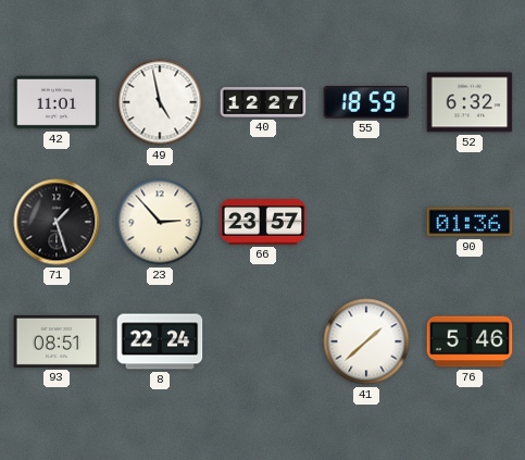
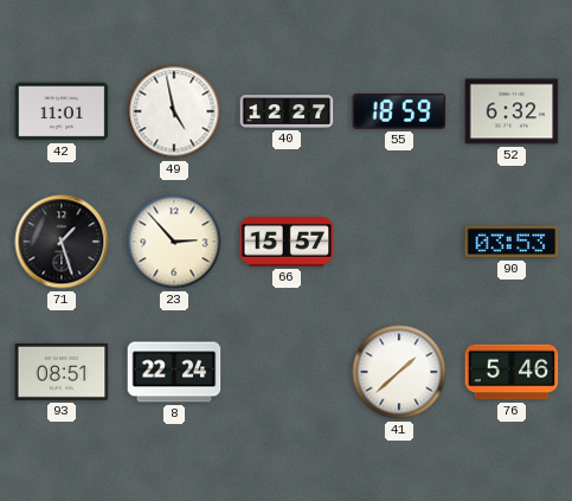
66: 23:57 -> 15:57 (287, 242)
90: 01:36 -> 03:53 (512, 242)
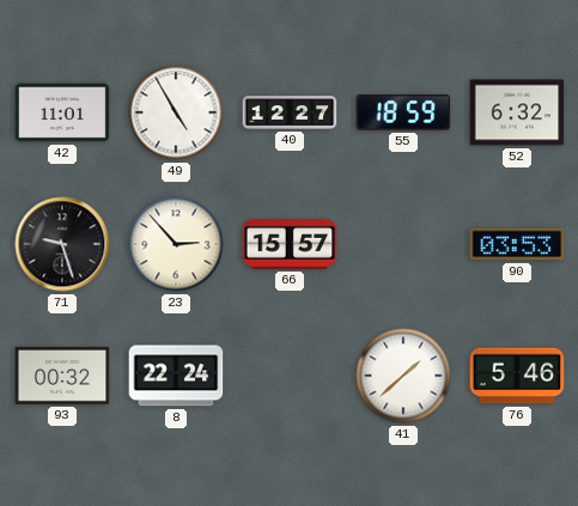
49: 4:58 -> 4:55 (176, 112)
71: 1:27 -> 9:27 (62, 244)
93: 08:51 -> 00:32 (62, 376)
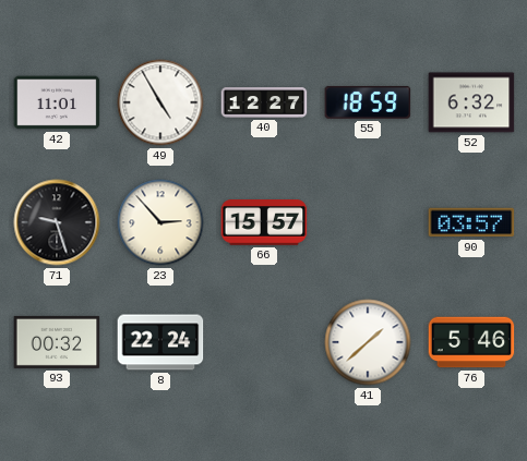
90: 03:53 -> 03:57 (471, 222)
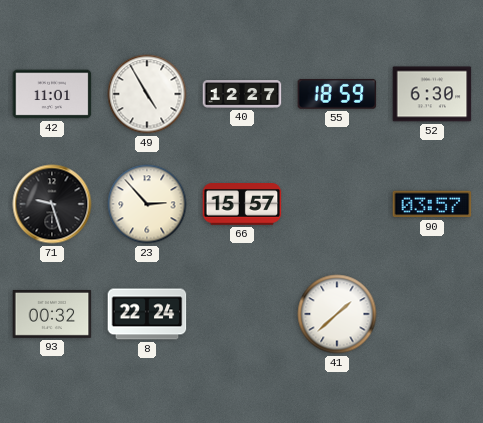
52: 6:32 -> 6:30 (432, 94)
76: 5:46 -> none (471, 342)
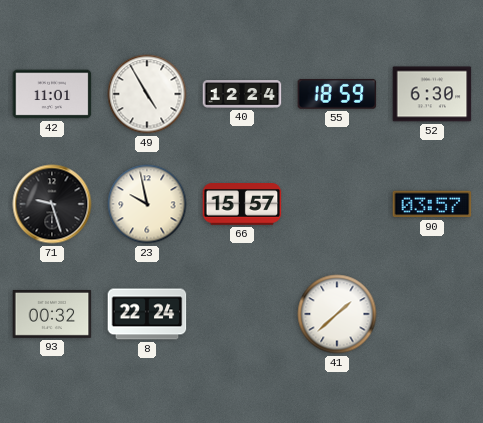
40: 12:27 -> 12:24 (242, 94)
23: 2:53 -> 9:58 (147, 204)
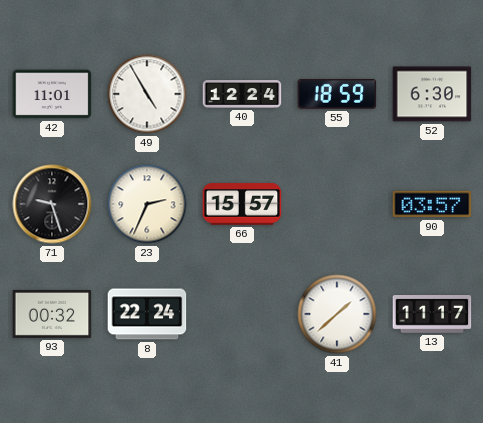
23: 9:58 -> 2:34 (147, 204)
13: none -> 11:17 (432, 315)
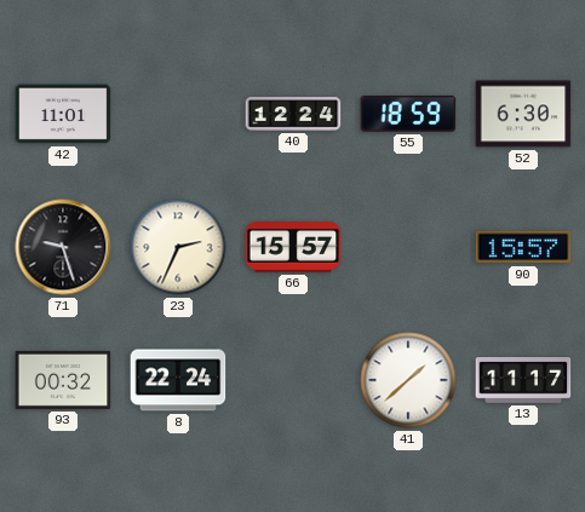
49: 4:55 -> none (147, 94)
90: 03:57 -> 15:57 (523, 247)
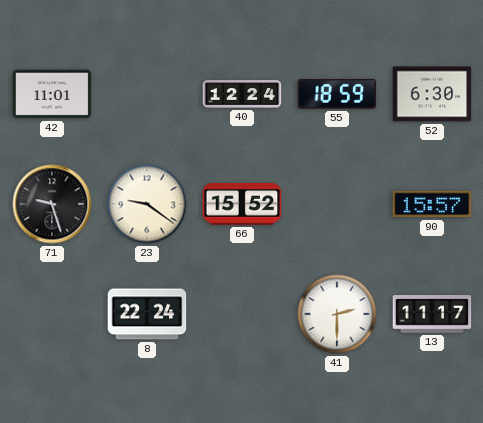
23: 2:34 -> 9:21 (147, 204)
66: 15:57 -> 15:52 (242, 204)
93: 00:32 -> none (63, 380)
41: 1:38 -> 2:30 (337, 314)
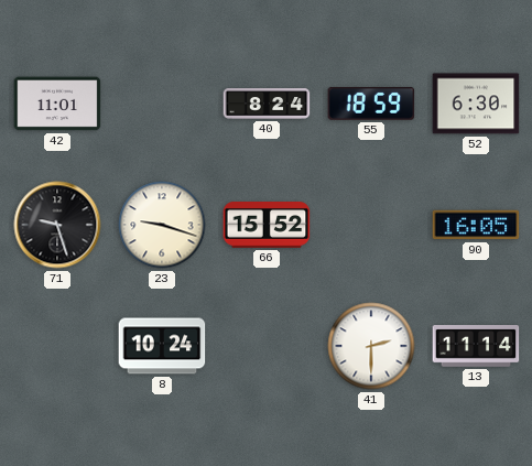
40: 12:24 -> 8:24 (267, 104)
23: 9:21 -> 9:18 (162, 225)
90: 15:57 -> 16:05 (476, 225)
8: 22:24 -> 10:24 (162, 346)
13: 11:17 -> 11:14 (476, 347)
